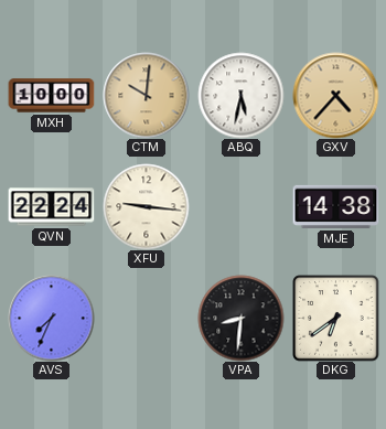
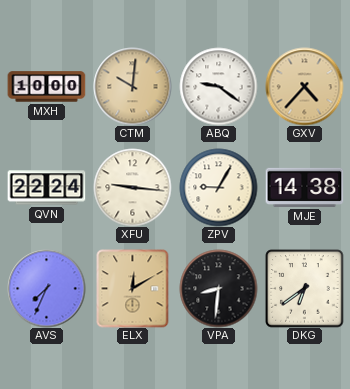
ABQ: 5:32 -> 9:21 (218, 86)
ZPV: none -> 9:05 (218, 187)
ELX: none -> 12:10 (133, 288)
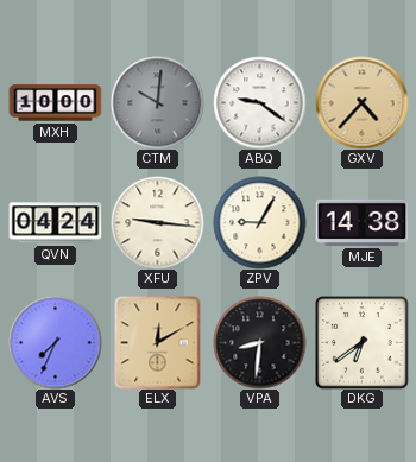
CTM dial: champagne -> grey (157, 102)
QVN: 22:24 -> 04:24 (55, 223)
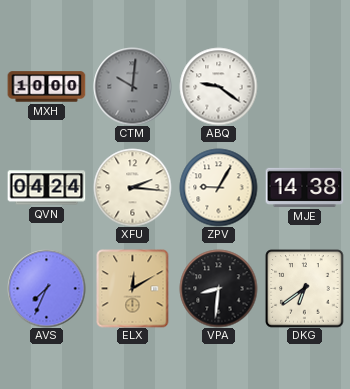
GXV: 4:37 -> none (361, 102)
XFU: 9:16 -> 2:16 (132, 187)
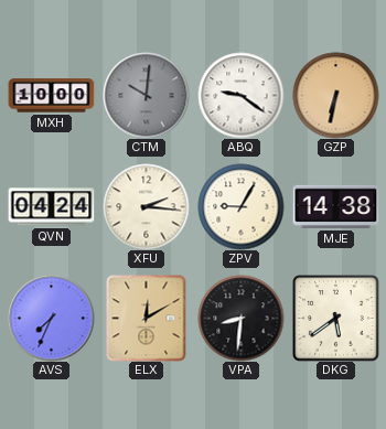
GZP: none -> 6:32 (335, 95)
DKG: 6:39 -> 5:39 (335, 318)
